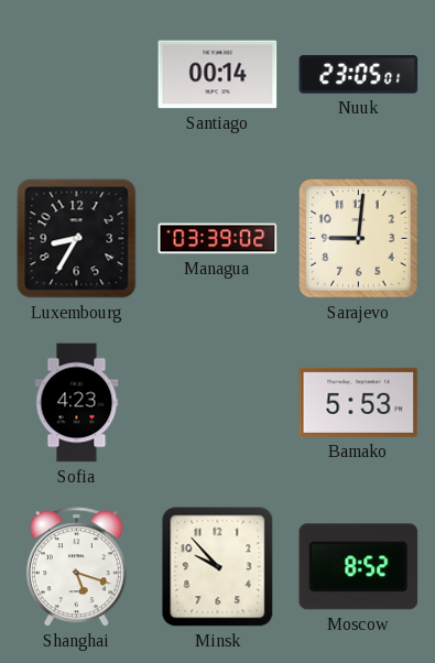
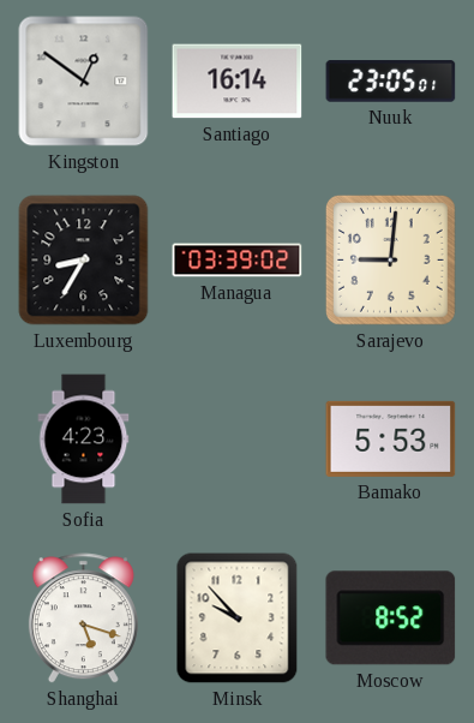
Kingston: none -> 12:51 (84, 82)
Santiago: 00:14 -> 16:14 (238, 82)
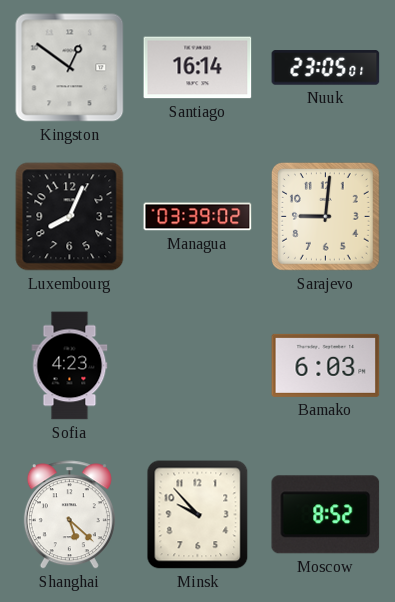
Luxembourg: 8:35 -> 8:04 (70, 217)
Bamako: 5:53 -> 6:03 (326, 365)
Shanghai: 5:18 -> 5:22 (69, 515)
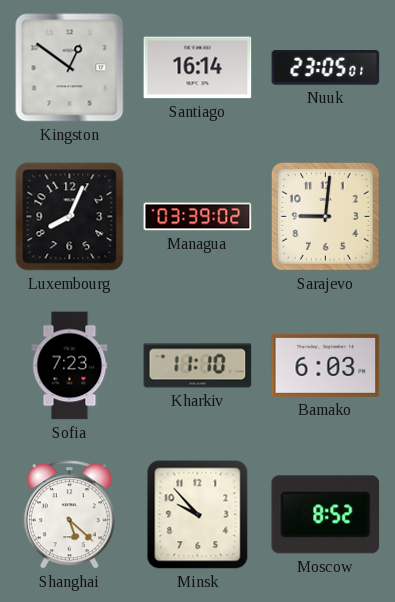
Sofia: 4:23 -> 7:23 (70, 366)
Kharkiv: none -> 11:10 (198, 366)
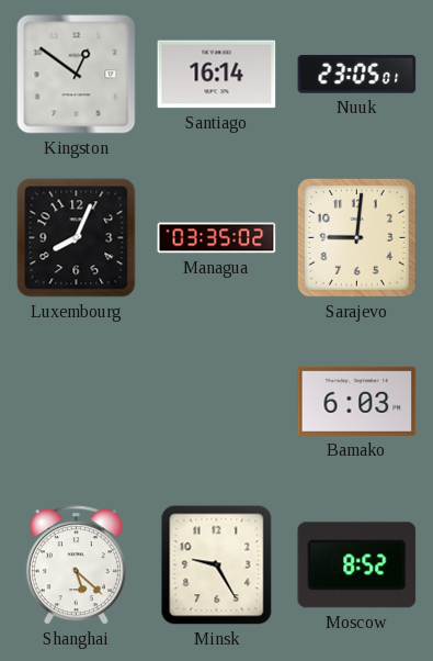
Managua: 03:39 -> 03:35 (217, 238)
Sofia: 7:23 -> none (70, 366)
Kharkiv: 11:10 -> none (198, 366)
Minsk: 9:53 -> 9:25 (217, 565)
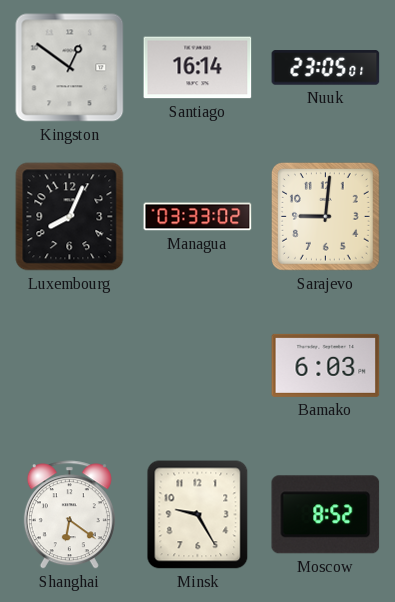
Managua: 03:35 -> 03:33 (198, 217)
Shanghai: 5:22 -> 6:21 (69, 515)
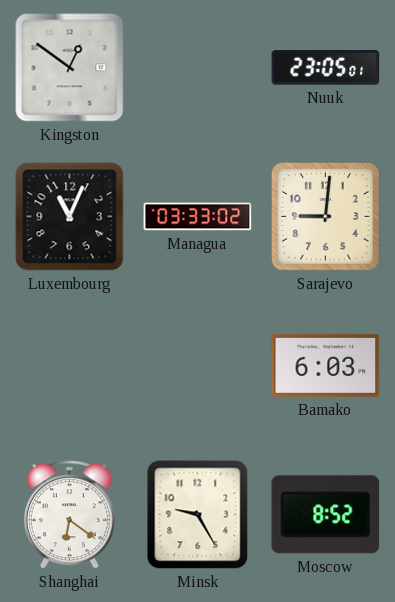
Santiago: 16:14 -> none (198, 68)
Luxembourg: 8:04 -> 11:04 (70, 217)
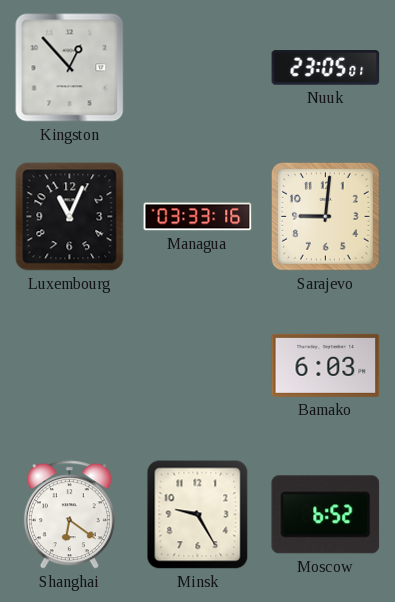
Kingston: 12:51 -> 12:53 (70, 68)
Managua: 03:33:02 -> 03:33:16 (198, 217)
Moscow: 8:52 -> 6:52 (326, 515)
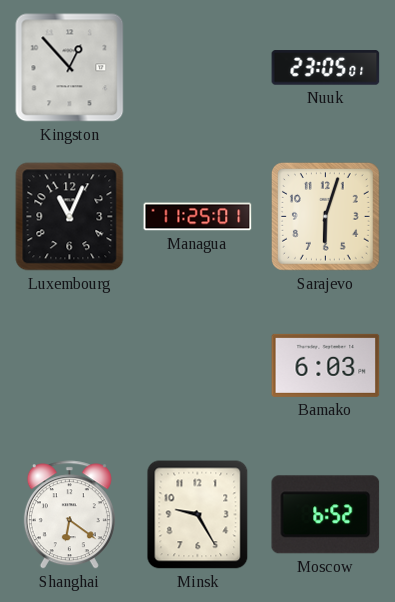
Managua: 03:33 -> 11:25 (198, 217)
Sarajevo: 9:01 -> 6:03 (325, 216)
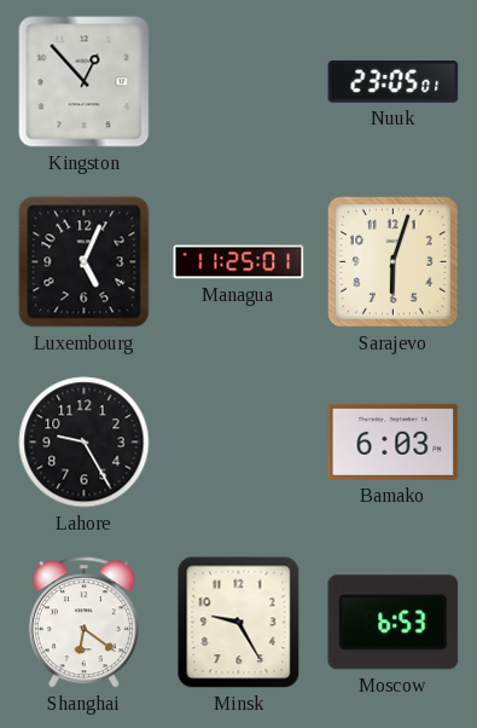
Luxembourg: 11:04 -> 5:04 (85, 262)
Lahore: none -> 9:25 (85, 443)
Moscow: 6:52 -> 6:53 (394, 623)
